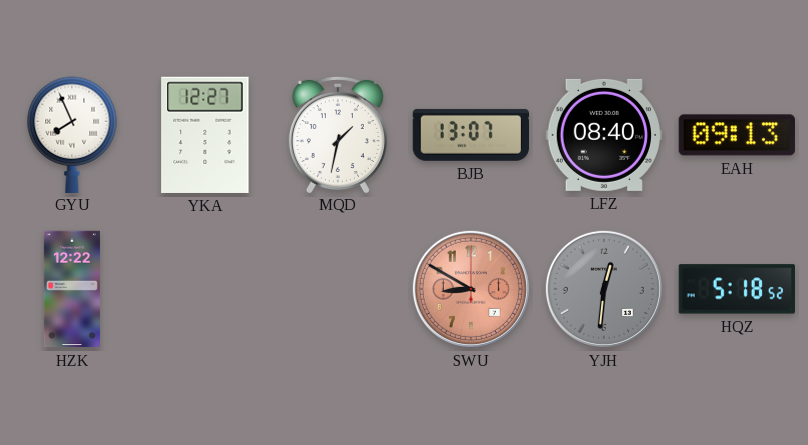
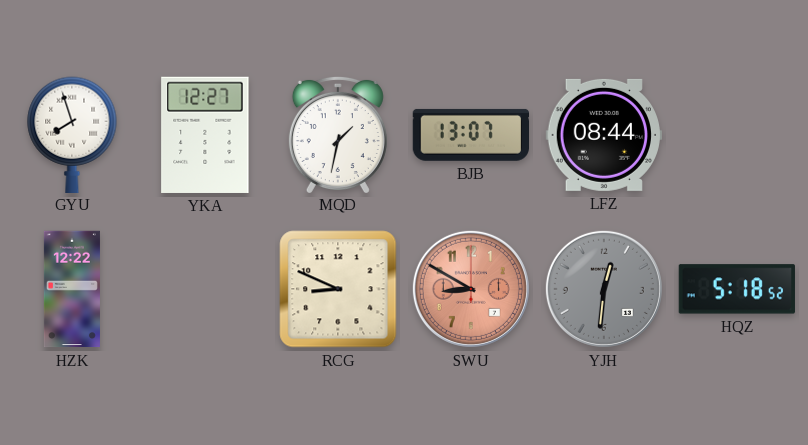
GYU: 7:56 -> 7:57 (72, 134)
LFZ: 08:40 -> 08:44 (603, 135)
EAH: 09:13 -> none (737, 135)
RCG: none -> 8:49 (338, 289)
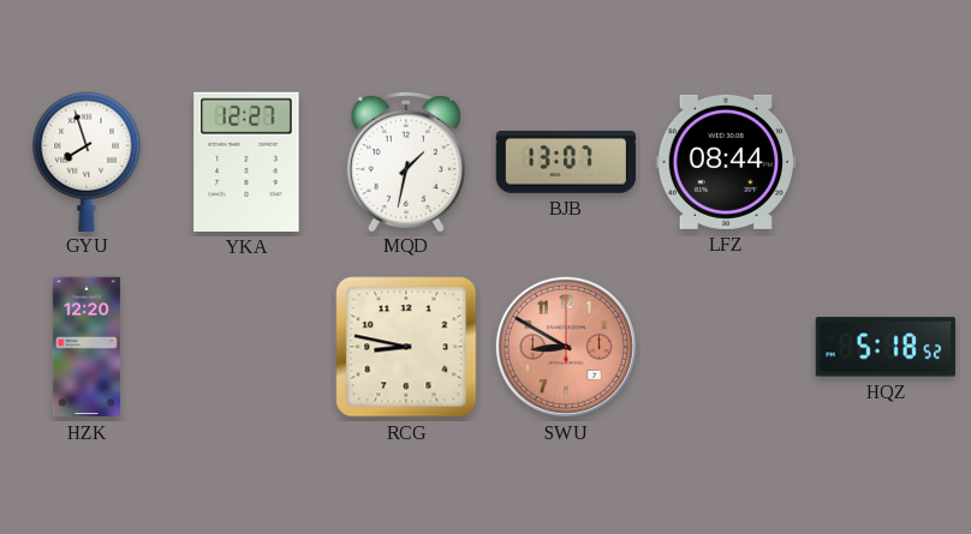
HZK: 12:22 -> 12:20 (87, 347)
RCG: 8:49 -> 8:47 (406, 347)
YJH: 12:31 -> none (604, 289)
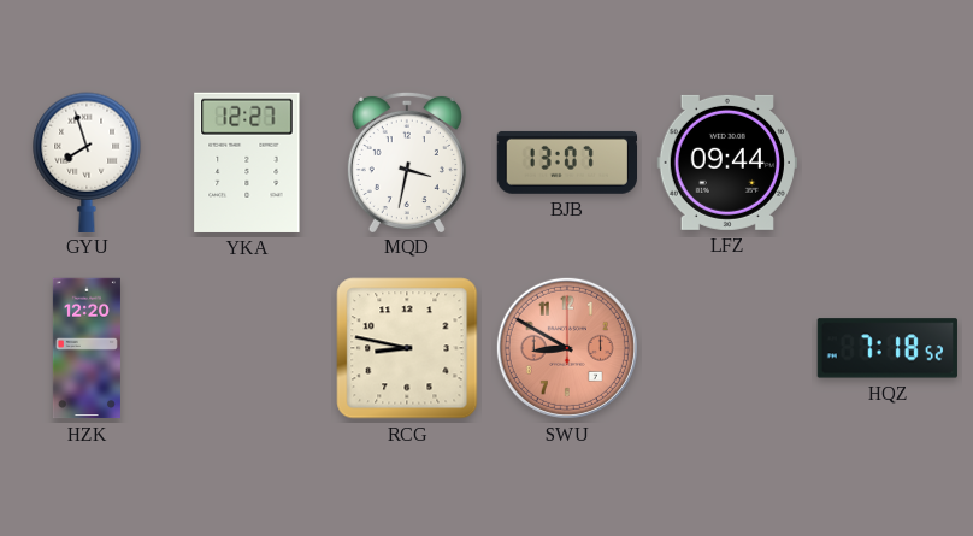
MQD: 1:32 -> 3:32 (407, 161)
LFZ: 08:44 -> 09:44 (726, 163)
HQZ: 5:18 -> 7:18 (888, 348)
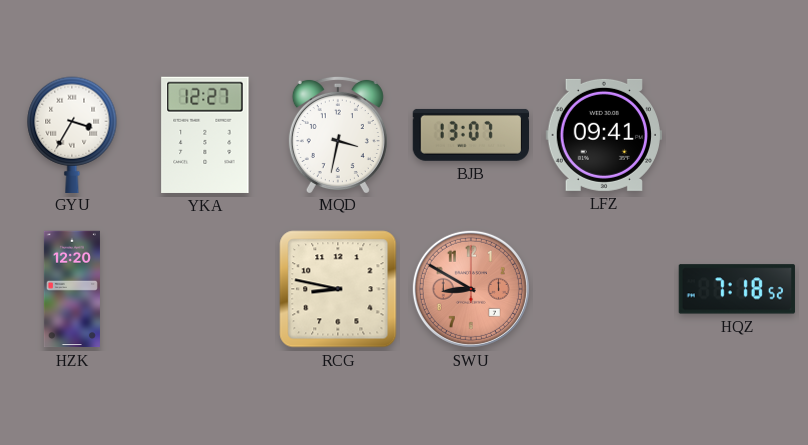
GYU: 7:57 -> 3:35 (72, 134)
LFZ: 09:44 -> 09:41 (603, 135)
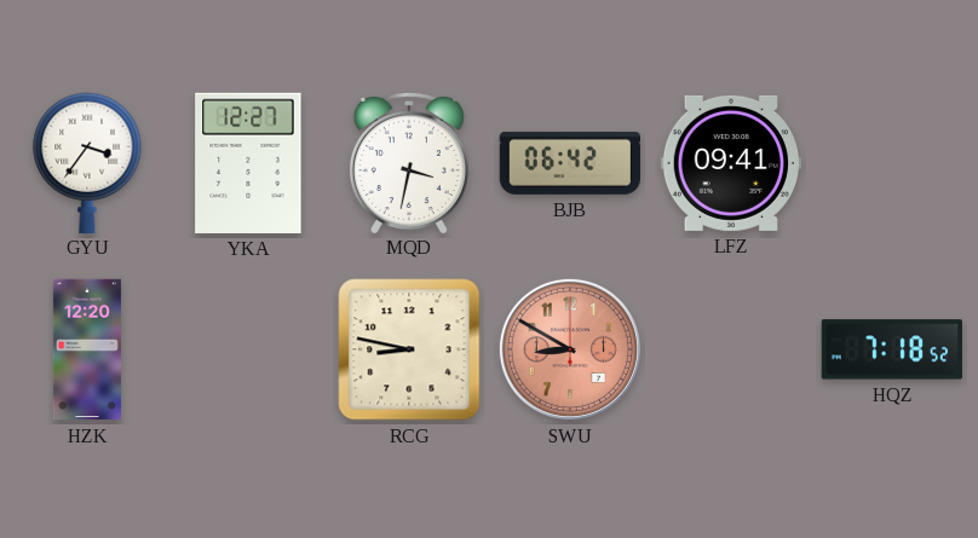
GYU: 3:35 -> 3:36 (87, 162)
BJB: 13:07 -> 06:42 (569, 163)
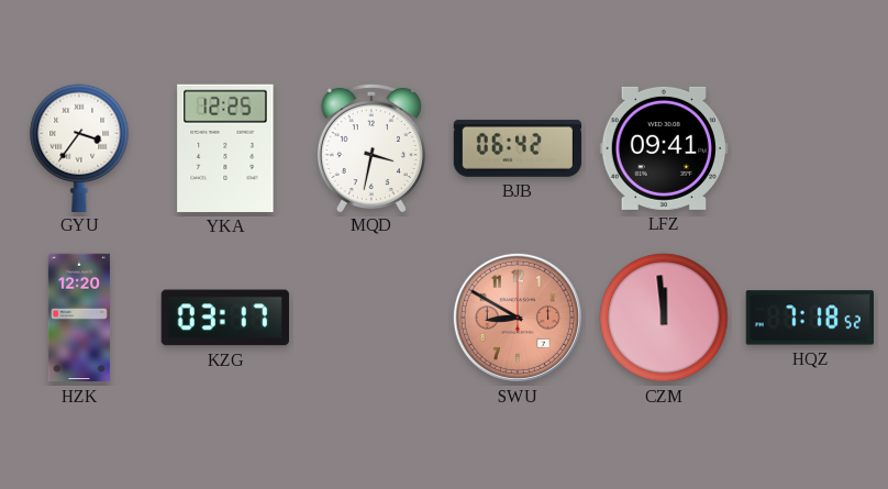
YKA: 12:27 -> 12:25 (225, 148)
KZG: none -> 03:17 (225, 318)
RCG: 8:47 -> none (409, 349)
CZM: none -> 11:59 (664, 318)
